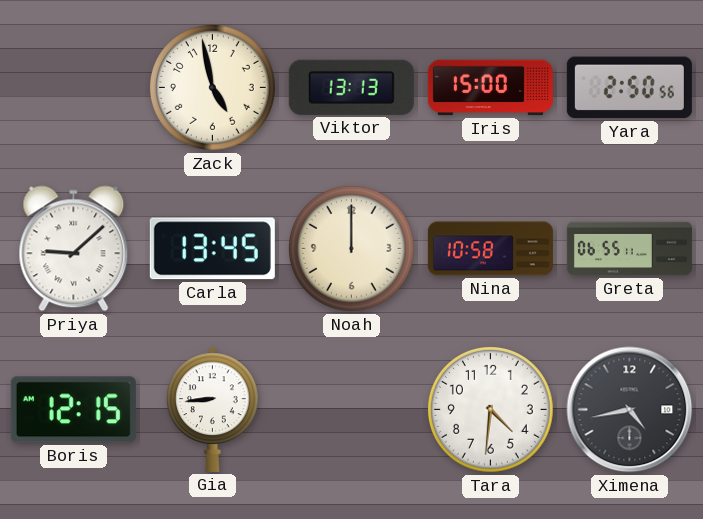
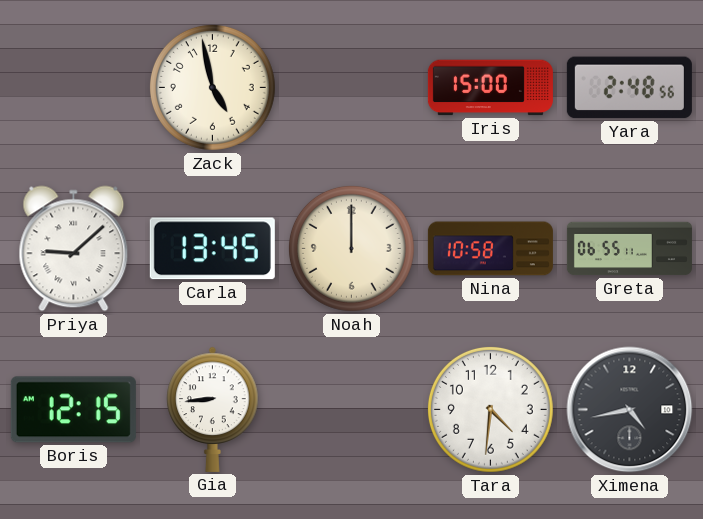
Viktor: 13:13 -> none (351, 87)
Yara: 2:50 -> 2:48 (629, 88)
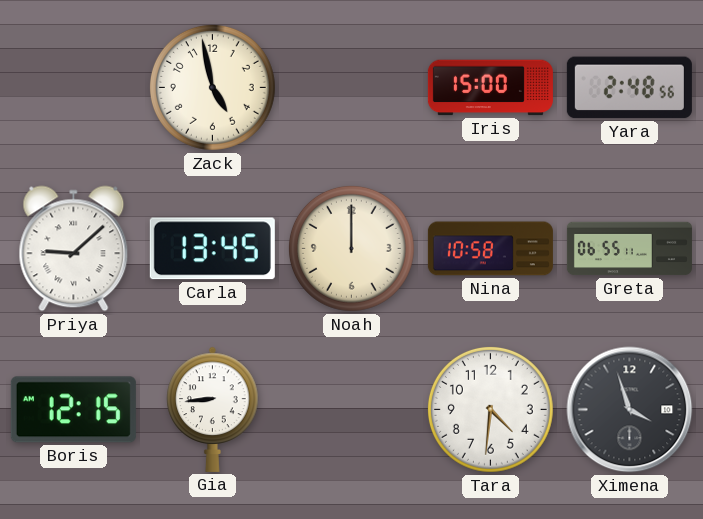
Ximena: 4:43 -> 3:57 (630, 410)
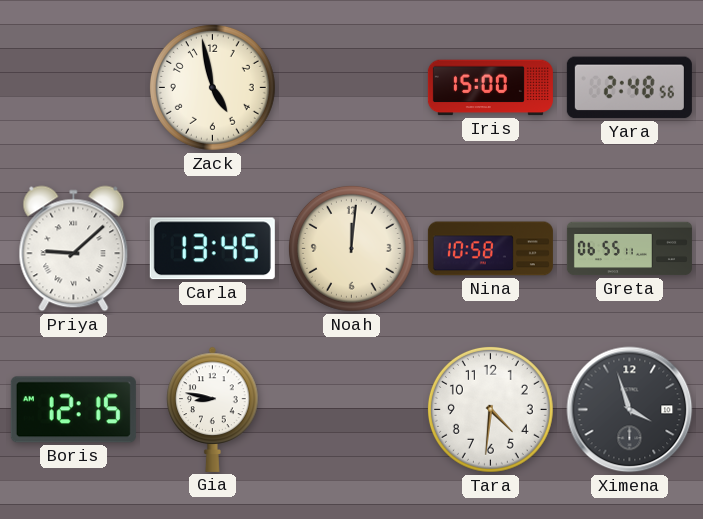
Noah: 12:00 -> 12:01 (351, 248)
Gia: 8:44 -> 8:47 (213, 409)
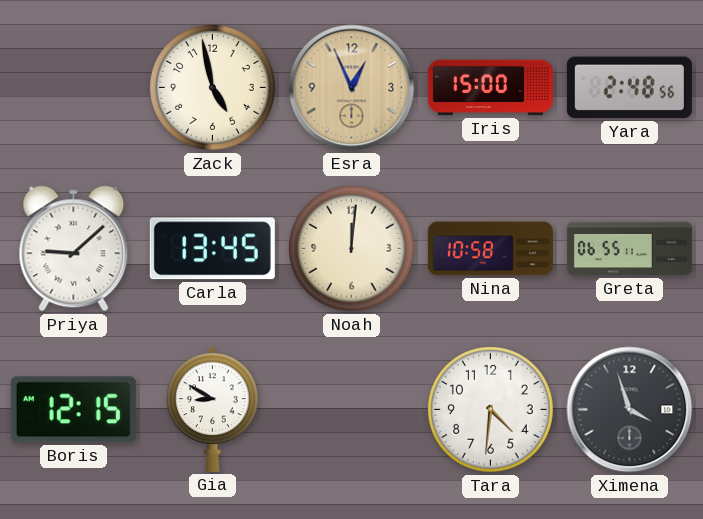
Esra: none -> 12:56 (352, 88)
Gia: 8:47 -> 8:50 (213, 409)
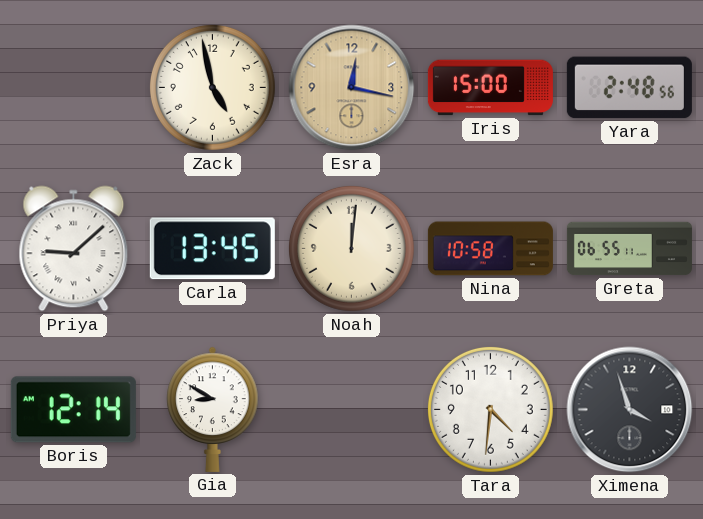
Esra: 12:56 -> 12:17 (352, 88)
Boris: 12:15 -> 12:14 (73, 410)
